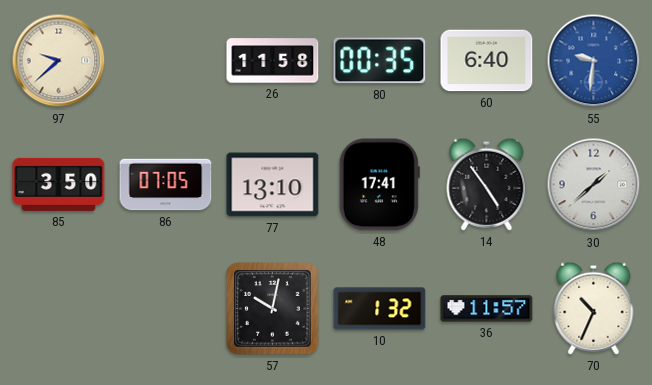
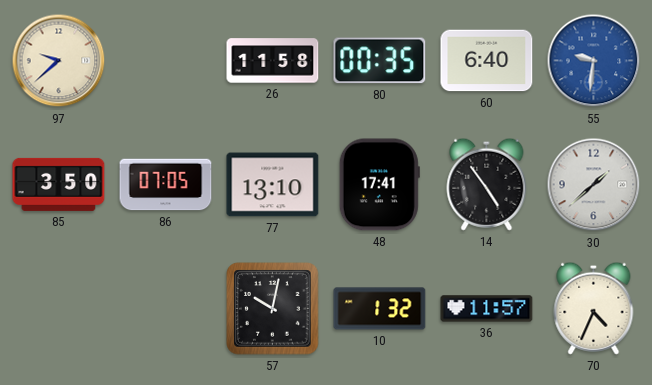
70: 10:34 -> 4:34 (594, 308)
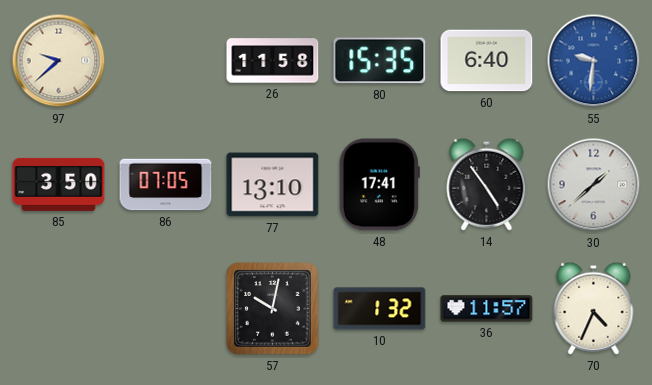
80: 00:35 -> 15:35 (380, 61)
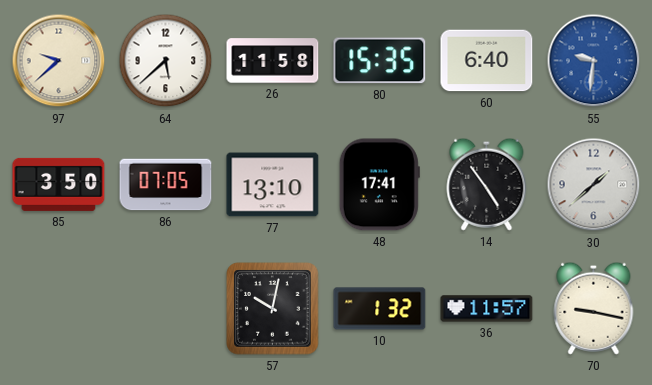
64: none -> 5:38 (166, 61)
70: 4:34 -> 9:17 (594, 308)
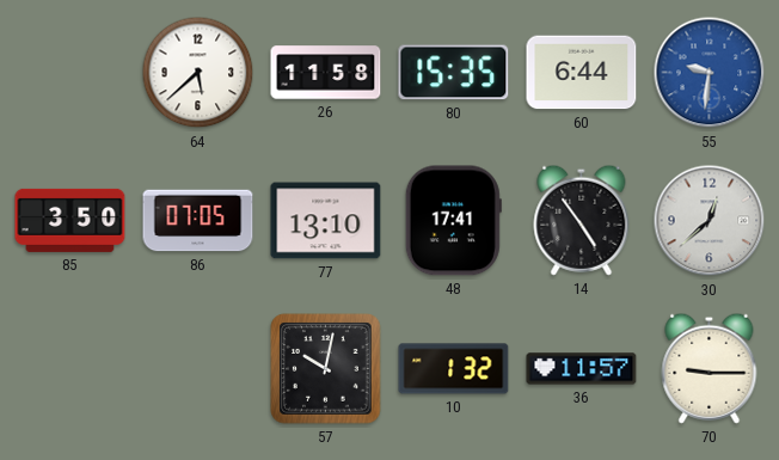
97: 9:38 -> none (59, 61)
60: 6:40 -> 6:44 (582, 73)
30: 1:38 -> 12:38 (710, 221)
70: 9:17 -> 9:15 (710, 368)
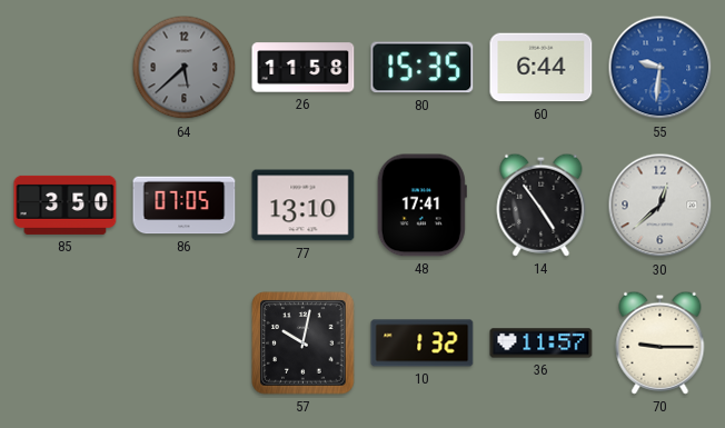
64 dial: white -> grey (185, 68)
